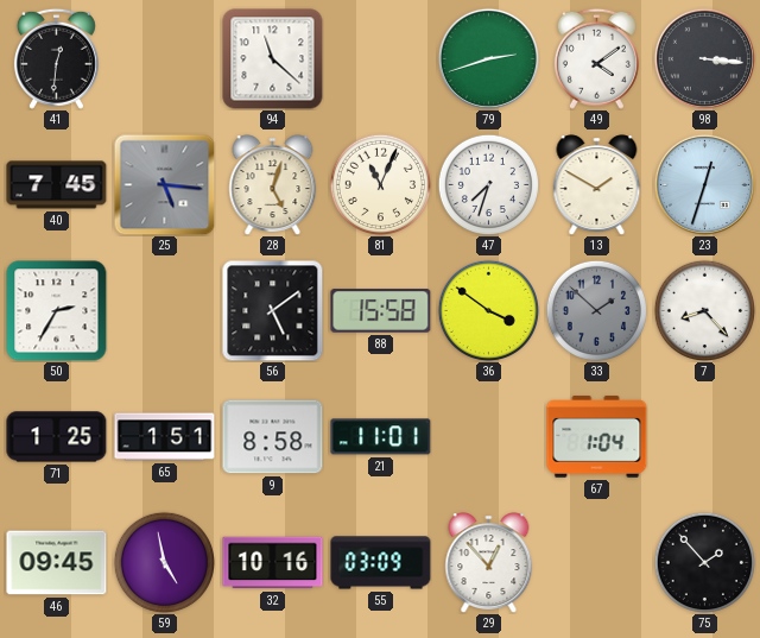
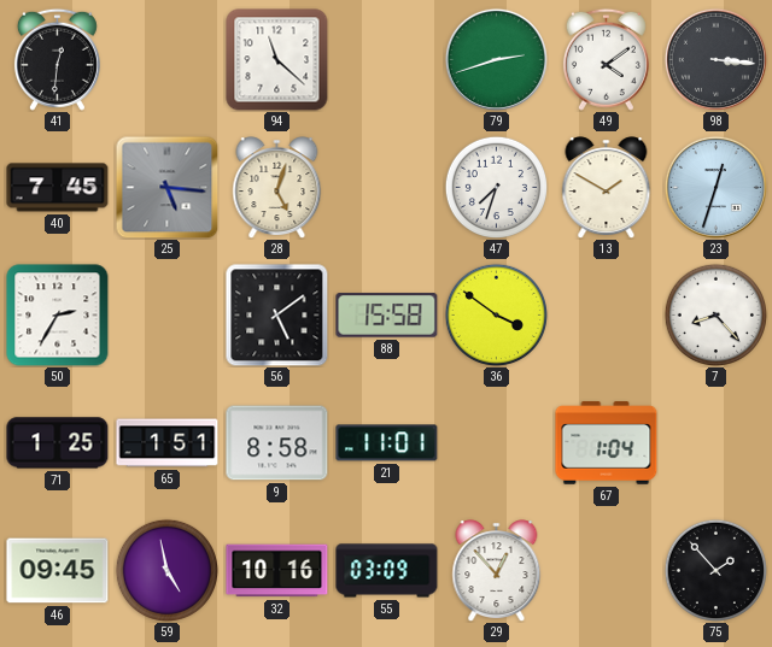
81: 11:04 -> none (380, 184)
33: 1:52 -> none (596, 310)
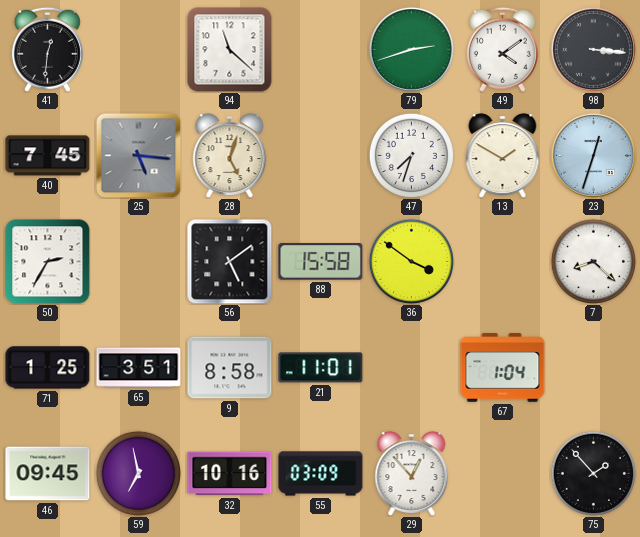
7: 8:23 -> 8:22 (593, 261)
65: 1:51 -> 3:51 (139, 368)
59: 4:58 -> 6:58 (138, 473)
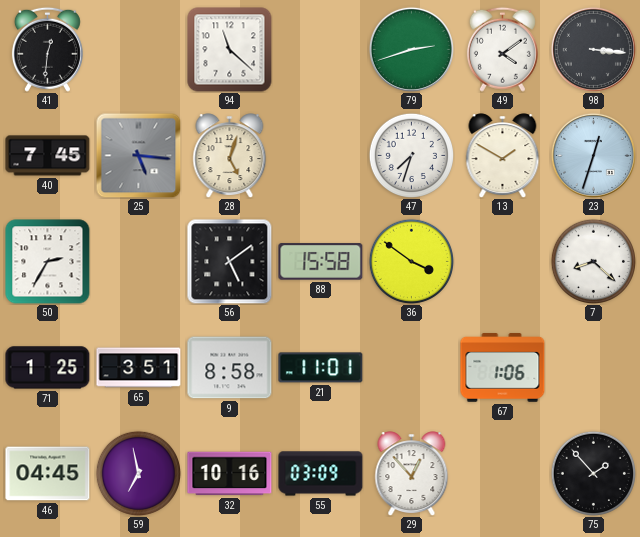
67: 1:04 -> 1:06 (503, 368)
46: 09:45 -> 04:45 (48, 474)
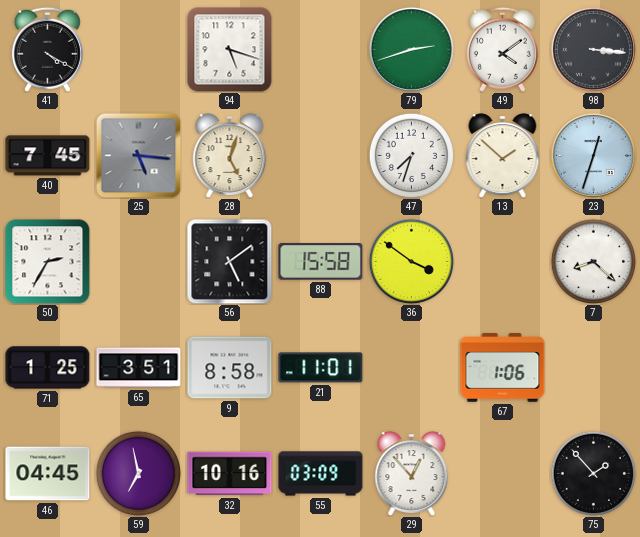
41: 12:31 -> 4:20 (47, 49)
94: 11:22 -> 5:18 (230, 50)
13: 1:50 -> 1:52 (503, 156)
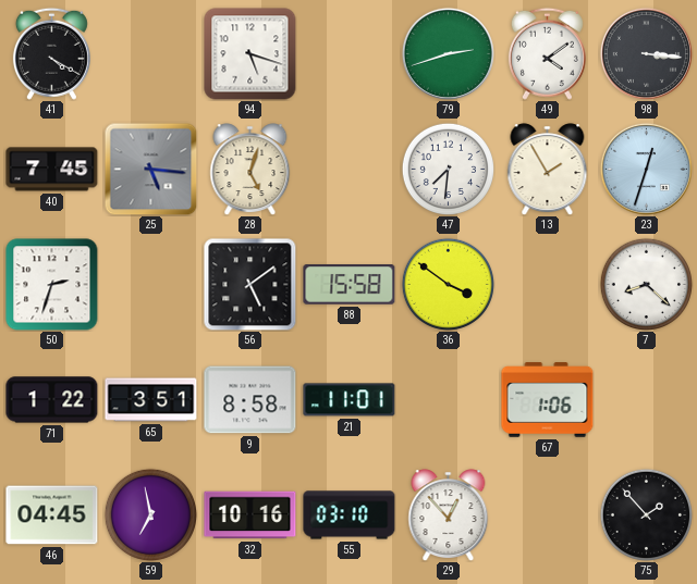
47: 7:33 -> 7:31 (448, 169)
13: 1:52 -> 1:55 (548, 170)
50: 2:35 -> 2:33 (52, 285)
71: 1:25 -> 1:22 (52, 400)
55: 03:09 -> 03:10 (350, 515)
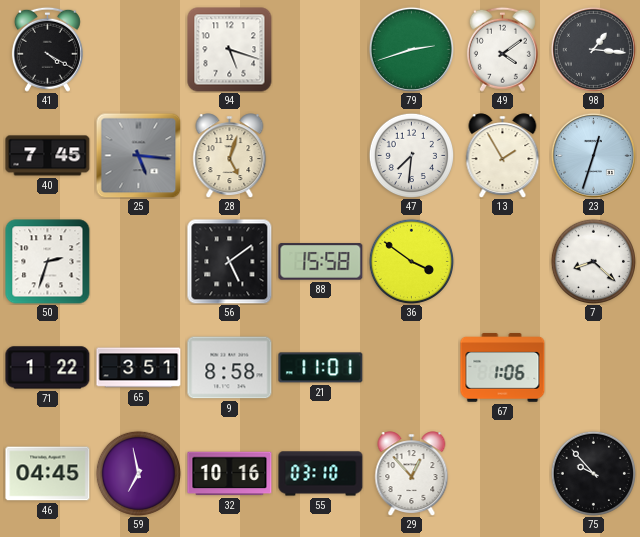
98: 3:16 -> 1:16 (593, 49)
75: 1:53 -> 9:53 (593, 473)
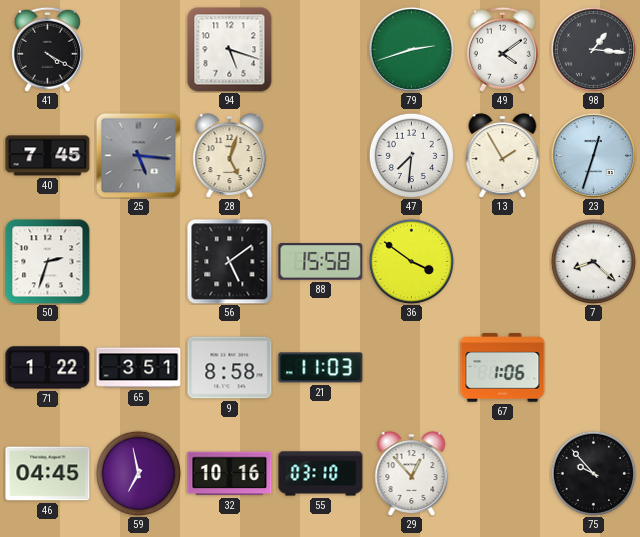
21: 11:01 -> 11:03 (321, 368)
